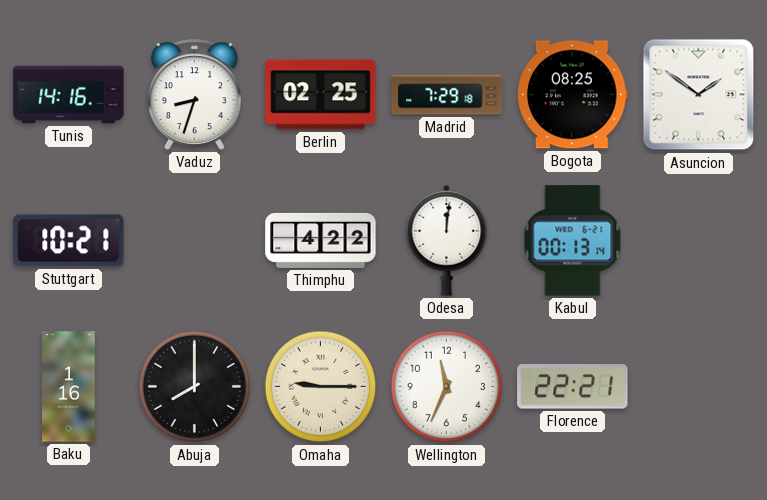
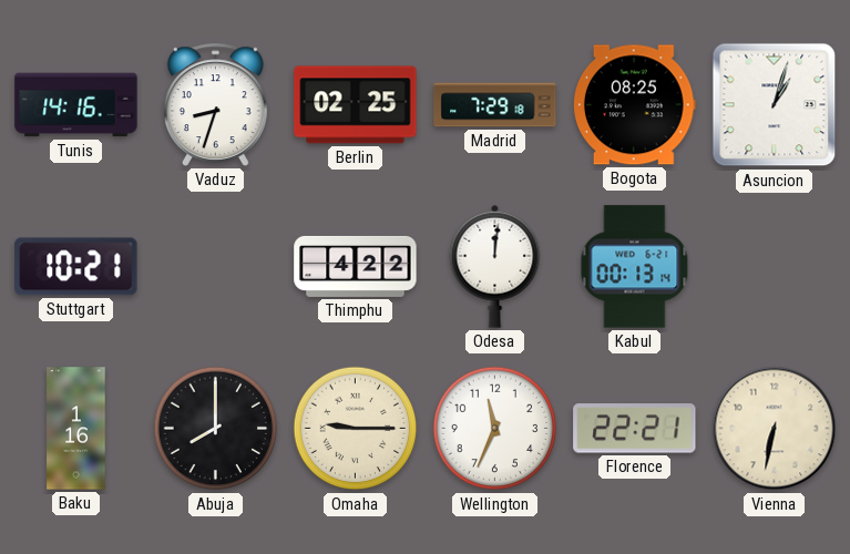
Asuncion: 1:51 -> 1:03 (775, 105)
Vienna: none -> 6:32 (775, 429)
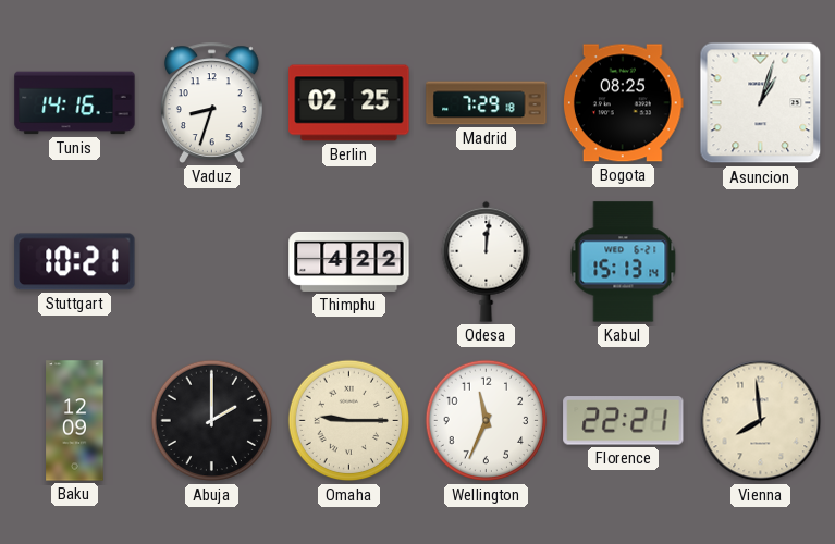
Kabul: 00:13 -> 15:13 (624, 262)
Baku: 1:16 -> 12:09 (75, 421)
Abuja: 8:00 -> 2:00 (212, 421)
Vienna: 6:32 -> 7:59 (761, 421)
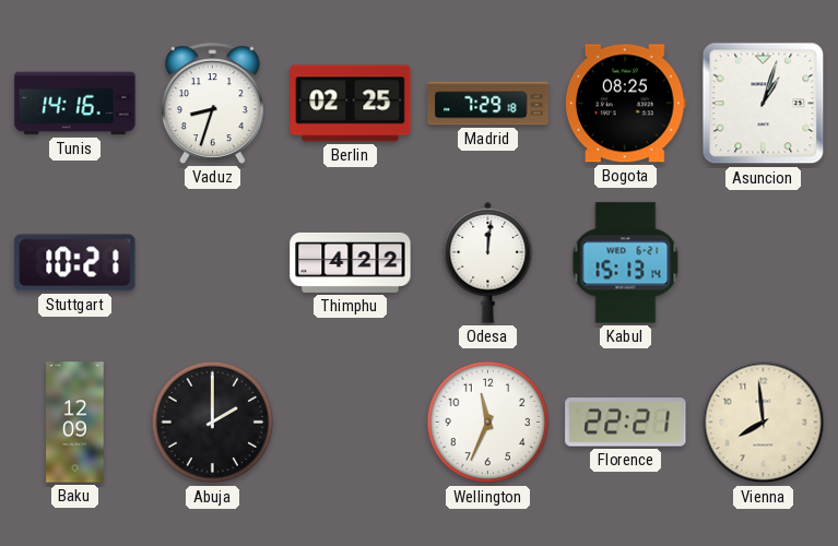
Omaha: 9:15 -> none (349, 421)
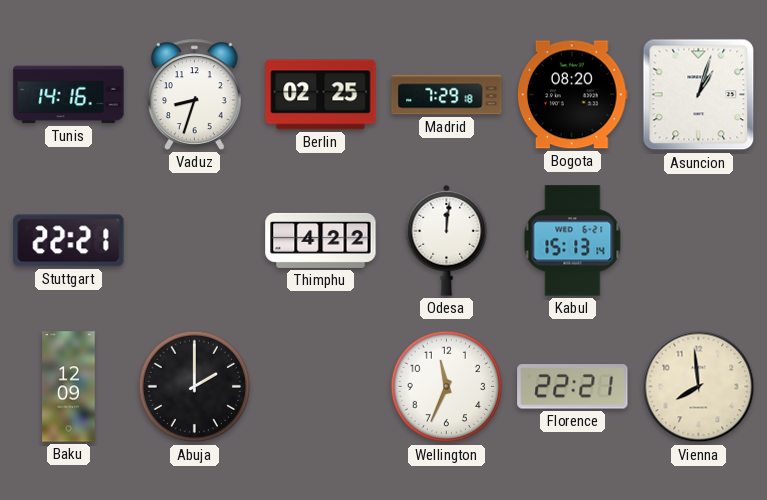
Bogota: 08:25 -> 08:20 (572, 95)
Stuttgart: 10:21 -> 22:21 (69, 241)
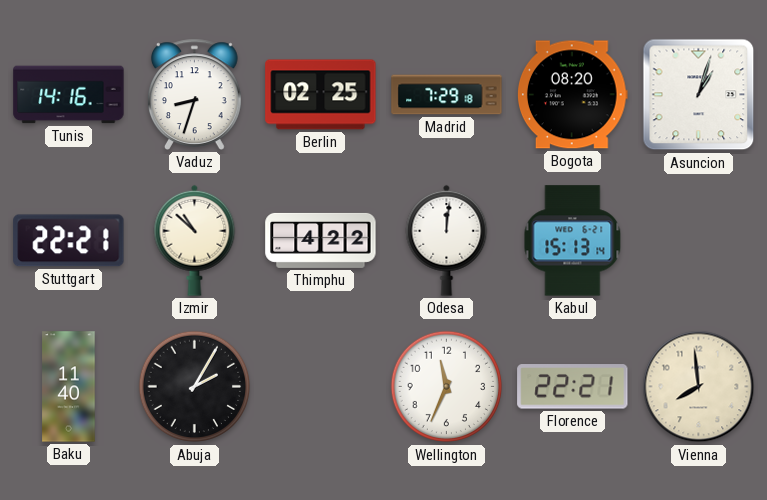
Izmir: none -> 10:52 (195, 240)
Baku: 12:09 -> 11:40 (69, 387)
Abuja: 2:00 -> 2:05 (195, 387)
